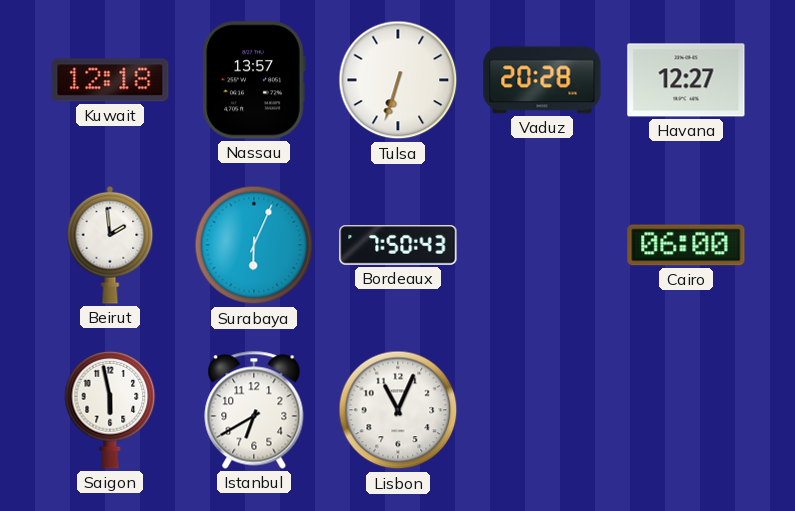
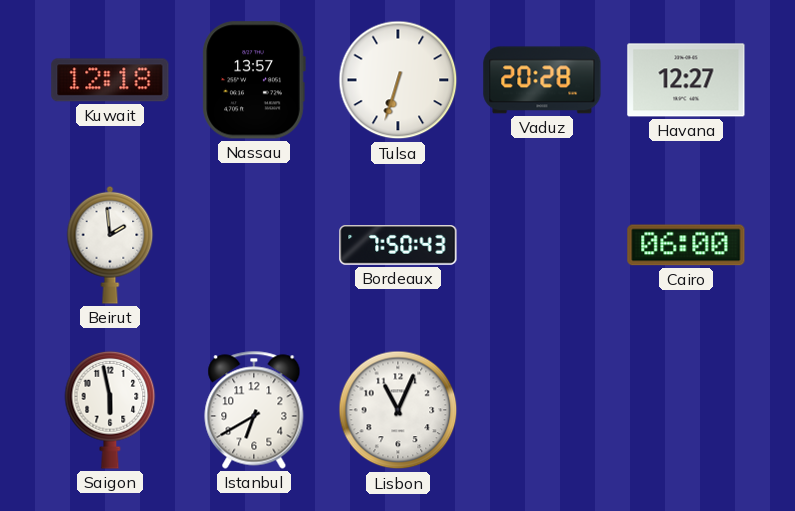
Surabaya: 6:04 -> none (254, 245)
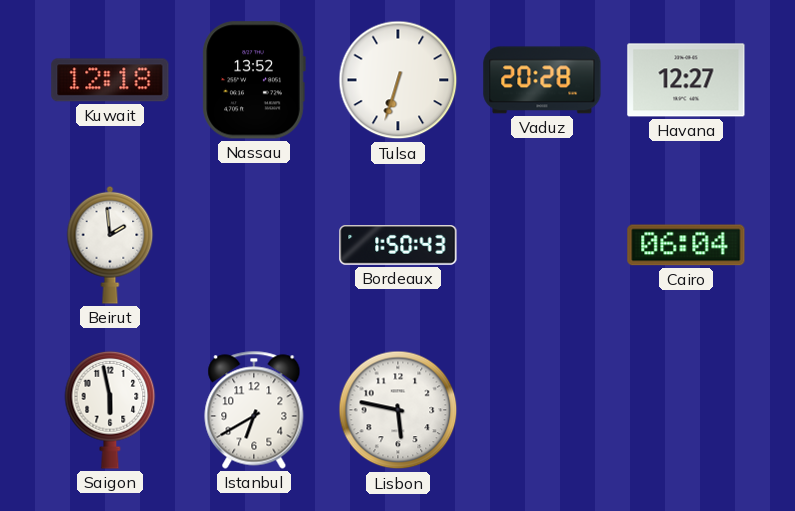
Nassau: 13:57 -> 13:52 (254, 80)
Bordeaux: 7:50 -> 1:50 (398, 245)
Cairo: 06:00 -> 06:04 (686, 245)
Lisbon: 11:04 -> 5:47 (398, 410)
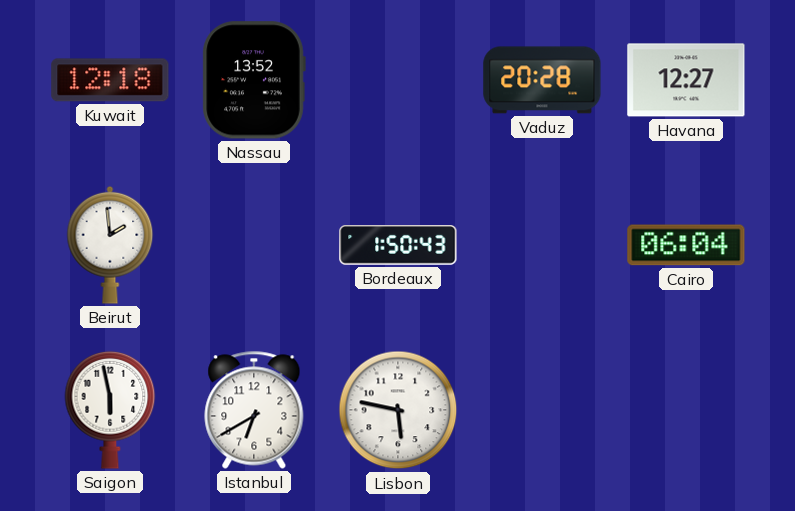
Tulsa: 6:33 -> none (398, 80)
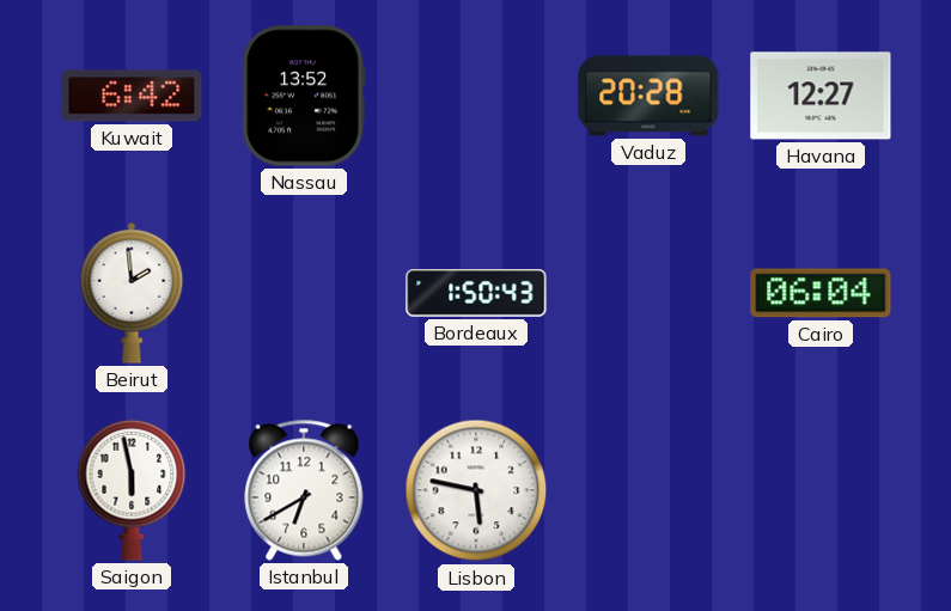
Kuwait: 12:18 -> 6:42 (132, 96)
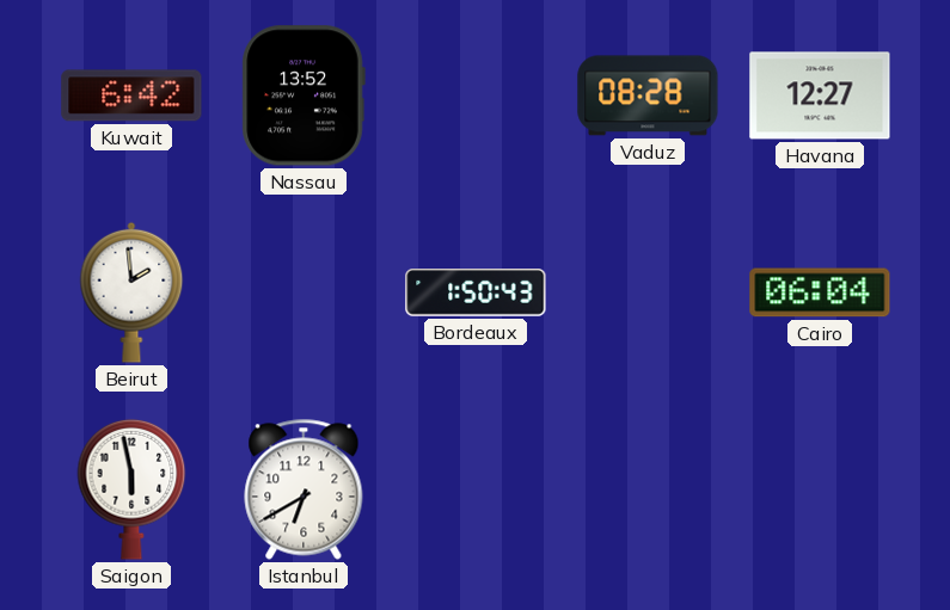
Vaduz: 20:28 -> 08:28 (648, 95)
Lisbon: 5:47 -> none (476, 490)
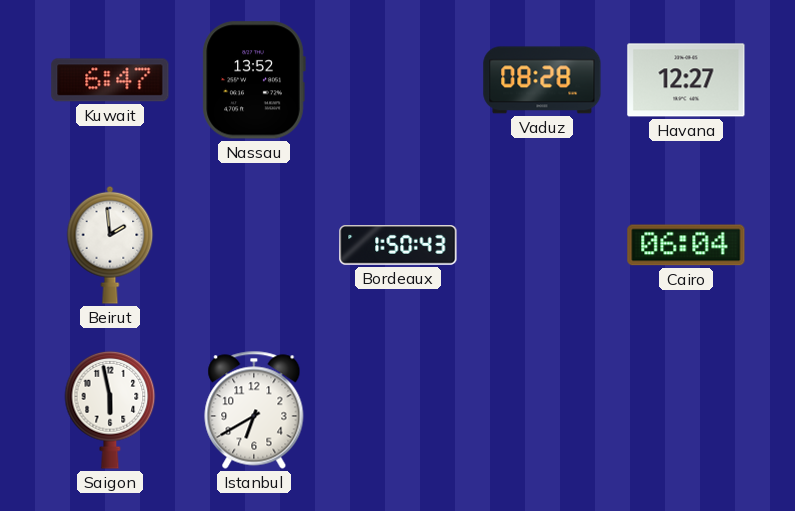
Kuwait: 6:42 -> 6:47 (110, 80)
